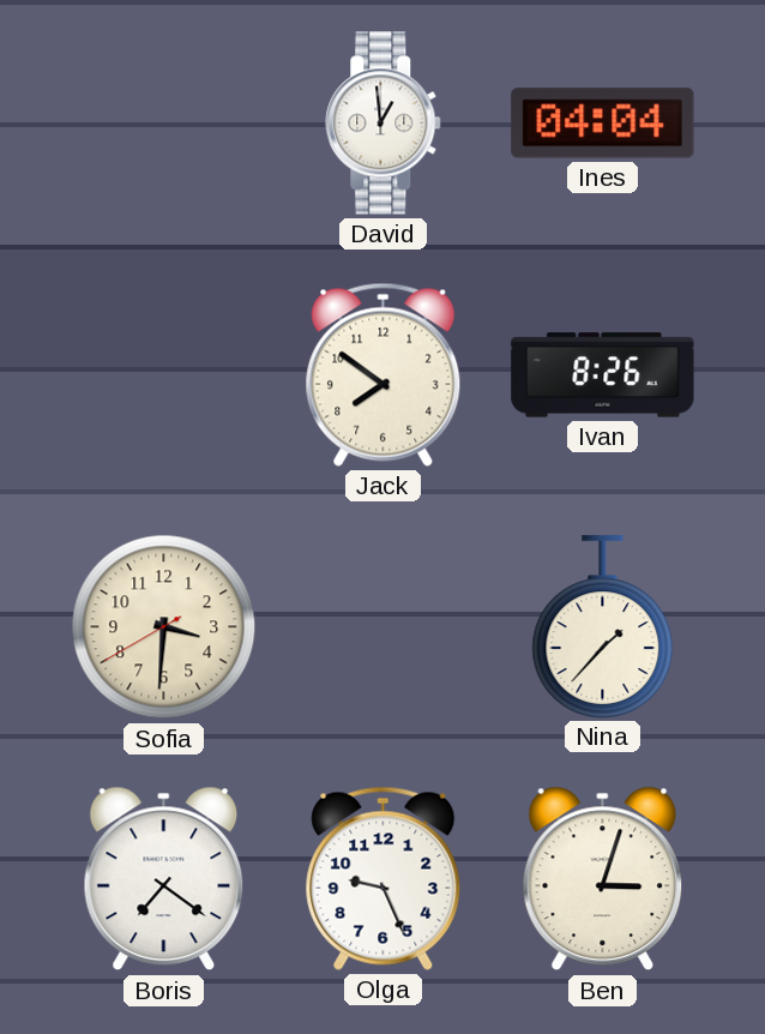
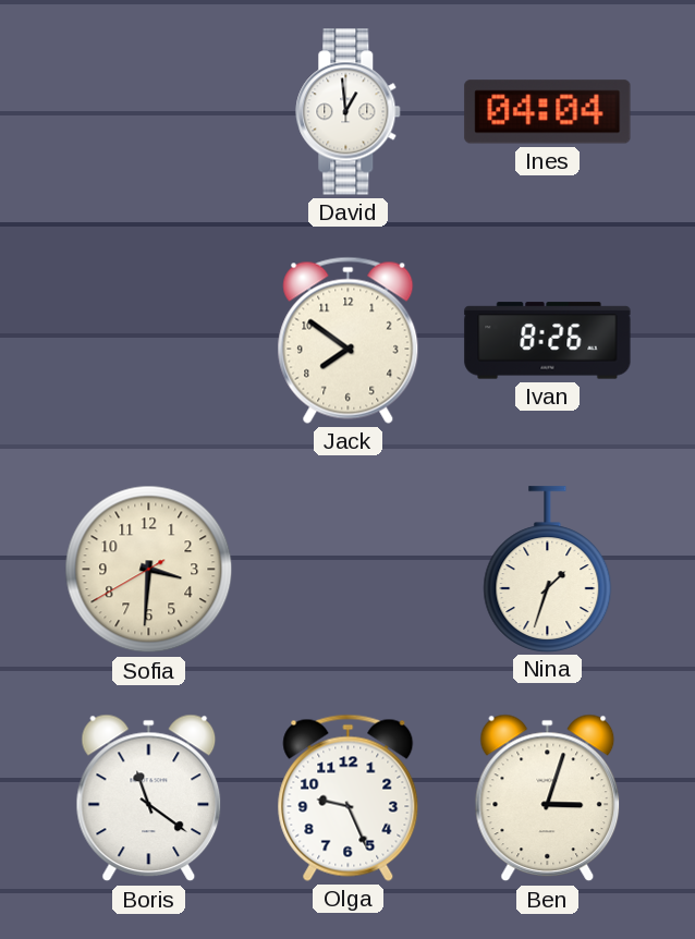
Nina: 1:37 -> 1:33 (548, 569)
Boris: 7:21 -> 11:21 (149, 798)
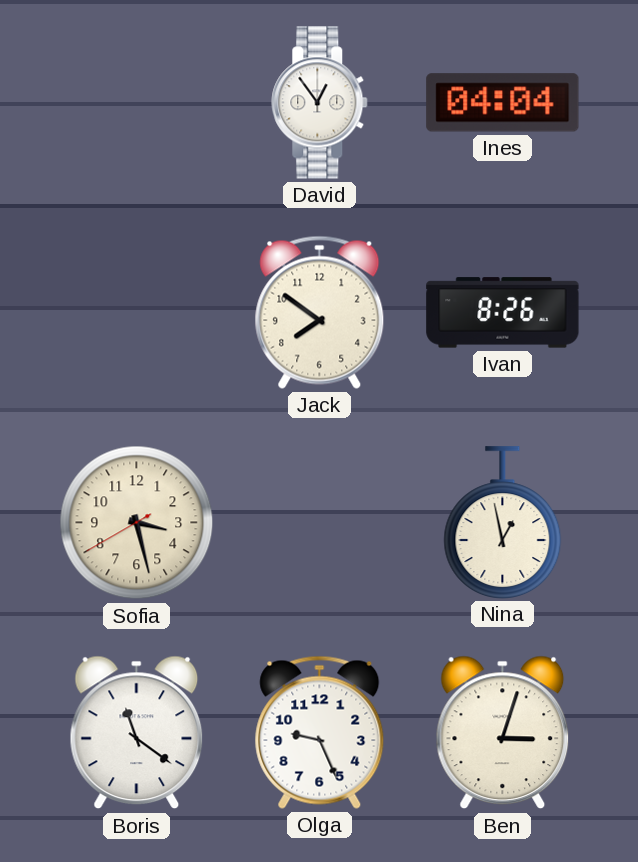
David: 12:59 -> 12:54 (320, 103)
Sofia: 3:30 -> 3:27 (137, 523)
Nina: 1:33 -> 12:58 (503, 522)
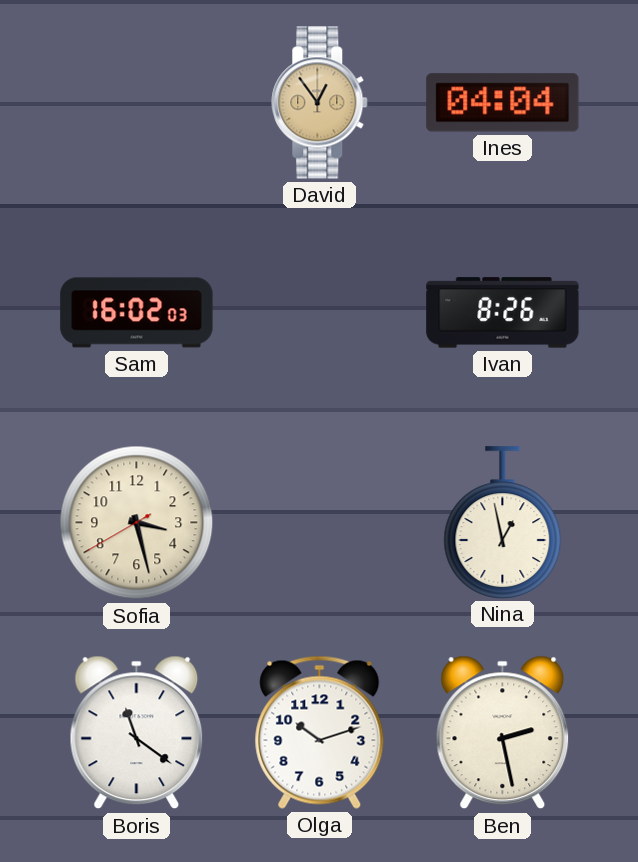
David dial: white -> champagne (320, 103)
Sam: none -> 16:02 (137, 313)
Jack: 7:51 -> none (320, 312)
Olga: 9:26 -> 10:12 (320, 732)
Ben: 3:03 -> 2:28 (503, 733)
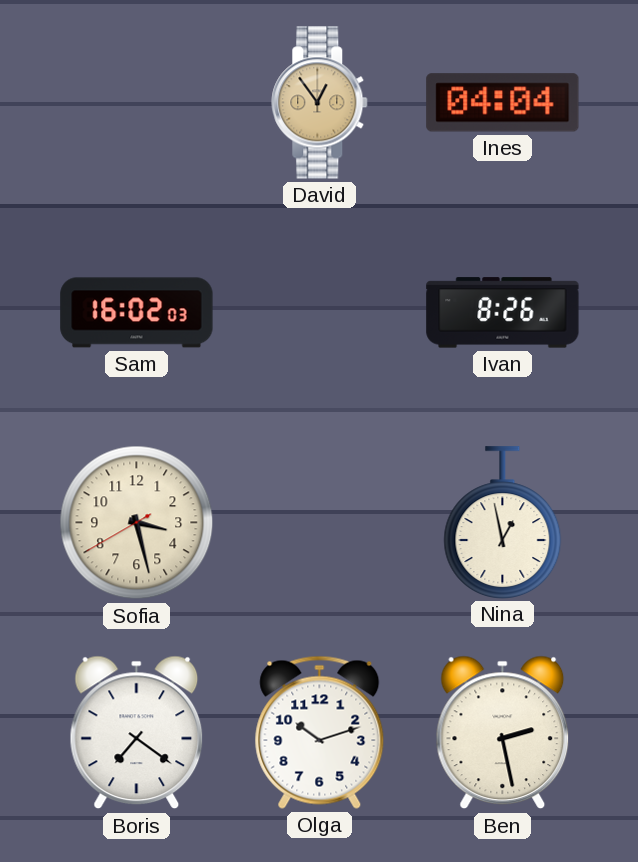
Boris: 11:21 -> 7:21 (137, 733)
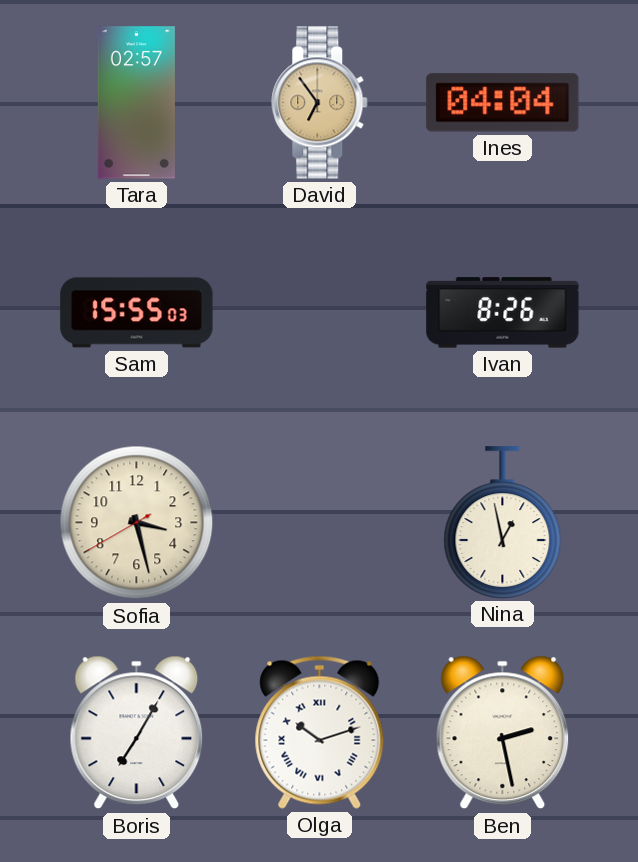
Tara: none -> 02:57 (136, 103)
David: 12:54 -> 6:54 (320, 103)
Sam: 16:02 -> 15:55 (137, 313)
Boris: 7:21 -> 7:05 (137, 733)
Olga numerals: Arabic -> Roman (320, 732)
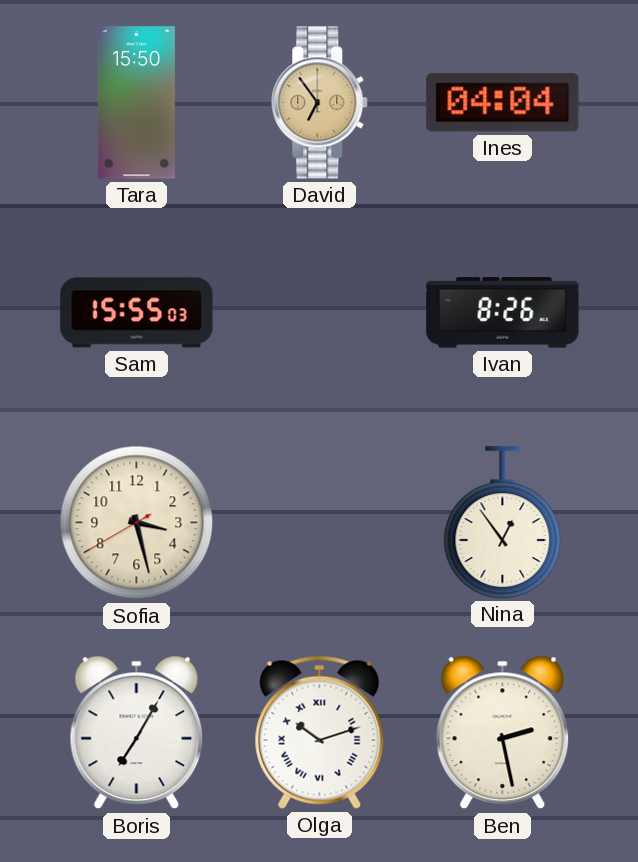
Tara: 02:57 -> 15:50 (136, 103)
Nina: 12:58 -> 12:54 (503, 522)
